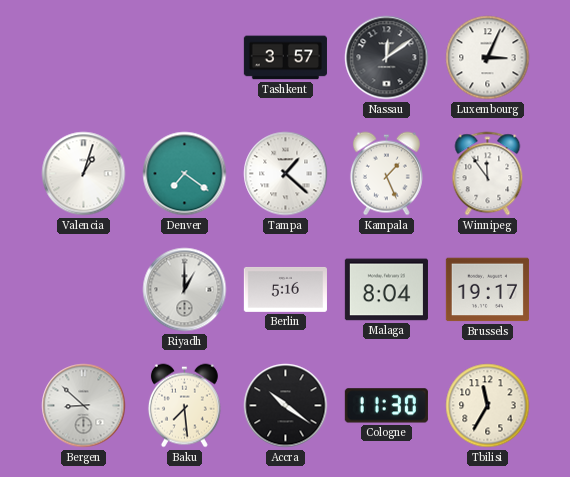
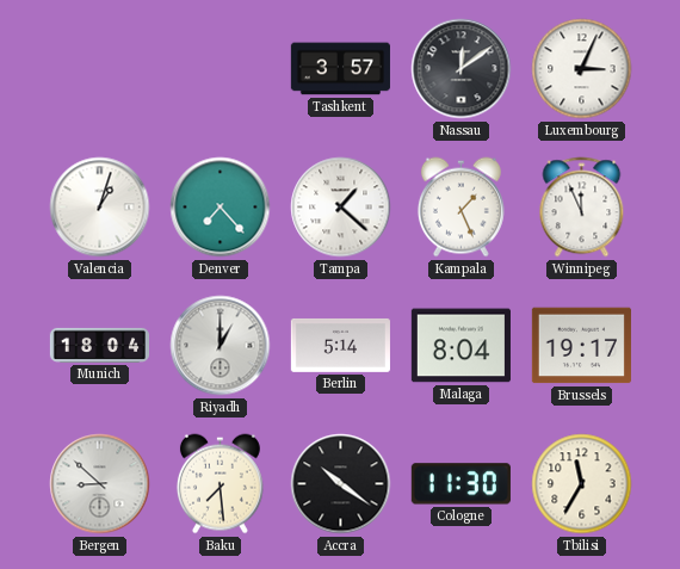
Denver: 7:21 -> 7:23 (221, 208)
Winnipeg: 11:54 -> 11:56 (582, 208)
Munich: none -> 18:04 (99, 345)
Berlin: 5:16 -> 5:14 (340, 345)
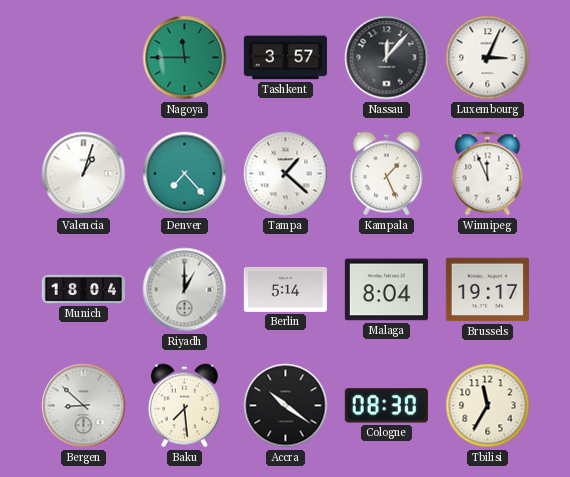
Nagoya: none -> 11:45 (185, 58)
Nassau: 12:09 -> 12:07 (387, 58)
Cologne: 11:30 -> 08:30 (386, 406)
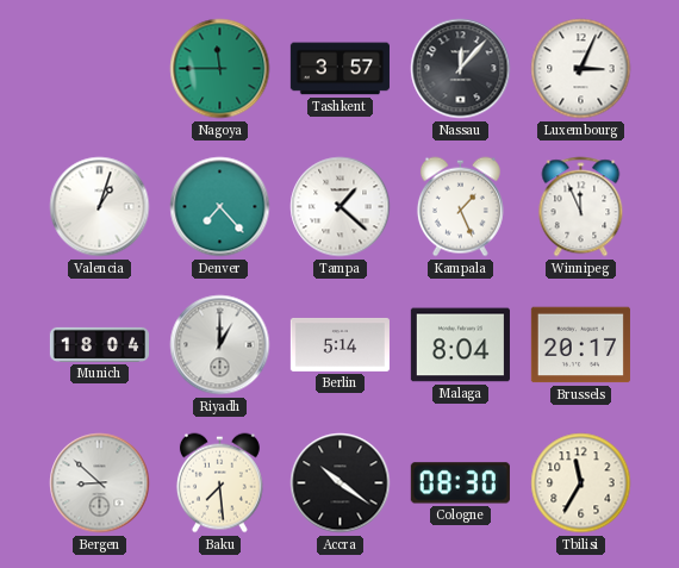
Brussels: 19:17 -> 20:17 (580, 345)
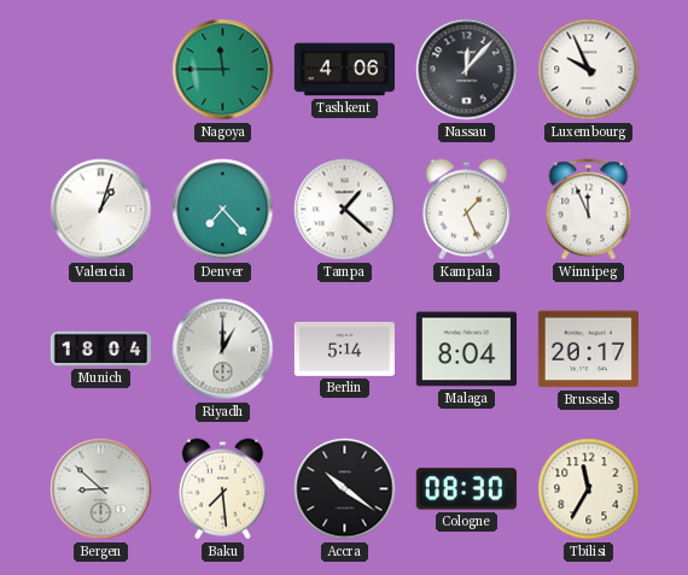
Tashkent: 3:57 -> 4:06 (344, 70)
Luxembourg: 3:04 -> 9:56 (589, 70)
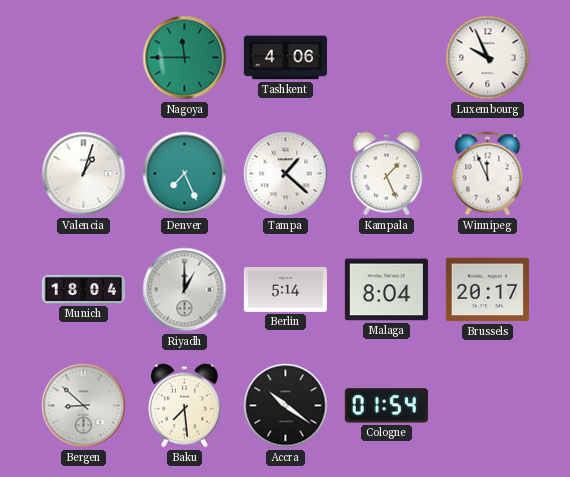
Nassau: 12:07 -> none (467, 70)
Denver: 7:23 -> 7:26 (185, 174)
Cologne: 08:30 -> 01:54 (386, 406)
Tbilisi: 11:35 -> none (589, 489)
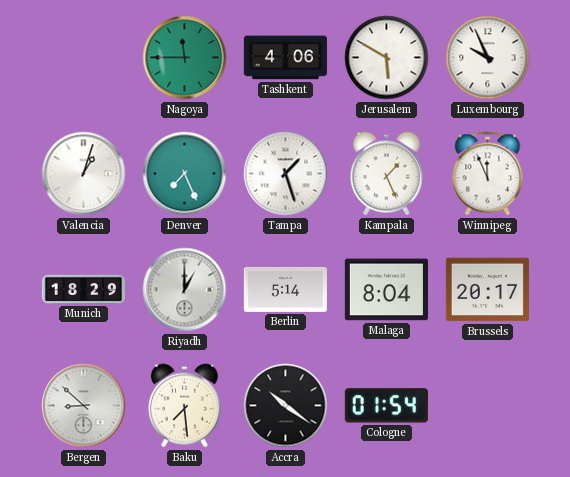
Jerusalem: none -> 5:50 (387, 58)
Tampa: 1:22 -> 1:27 (286, 174)
Munich: 18:04 -> 18:29 (83, 289)
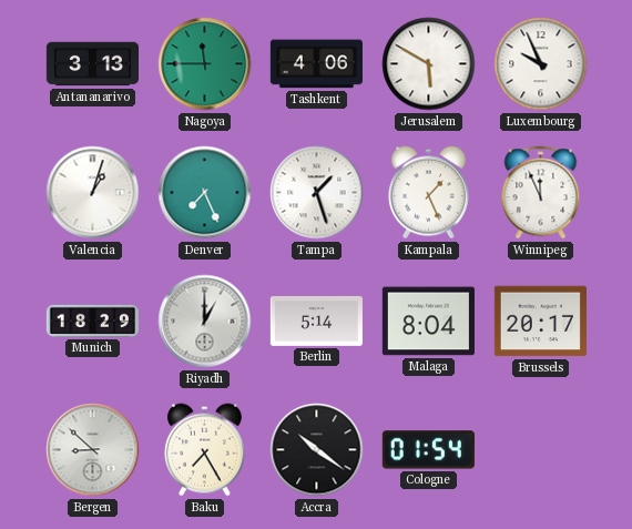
Antananarivo: none -> 3:13 (92, 64)
Baku: 7:29 -> 7:25 (204, 450)
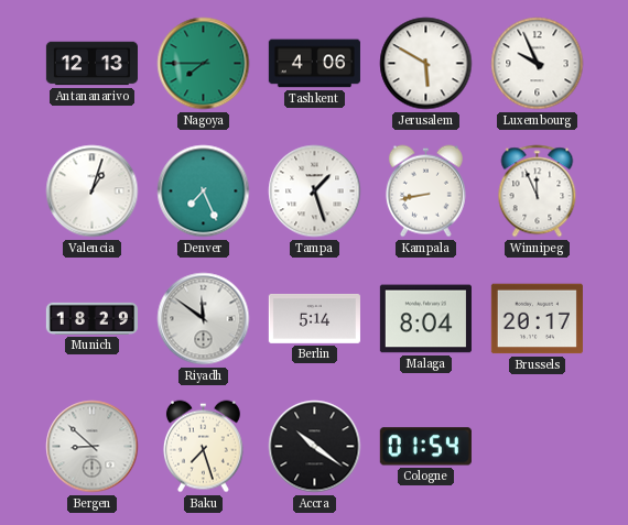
Antananarivo: 3:13 -> 12:13 (91, 64)
Nagoya: 11:45 -> 7:45 (204, 64)
Kampala: 1:26 -> 8:43 (425, 192)
Riyadh: 1:00 -> 11:51 (204, 319)
Baku: 7:25 -> 7:27 (203, 447)
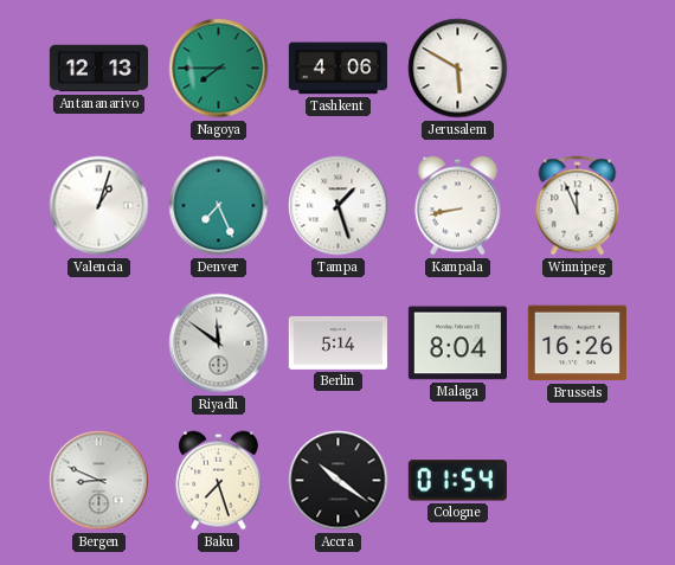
Luxembourg: 9:56 -> none (538, 64)
Munich: 18:29 -> none (91, 318)
Brussels: 20:17 -> 16:26 (577, 344)
Bergen: 8:52 -> 8:49 (99, 481)
